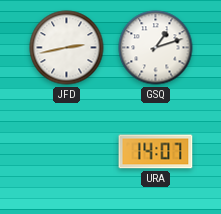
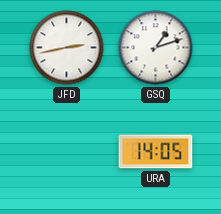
URA: 14:07 -> 14:05 (156, 152)
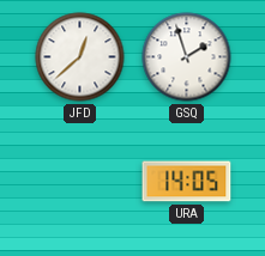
JFD: 2:43 -> 12:38 (80, 57)
GSQ: 1:12 -> 1:57 (187, 57)
